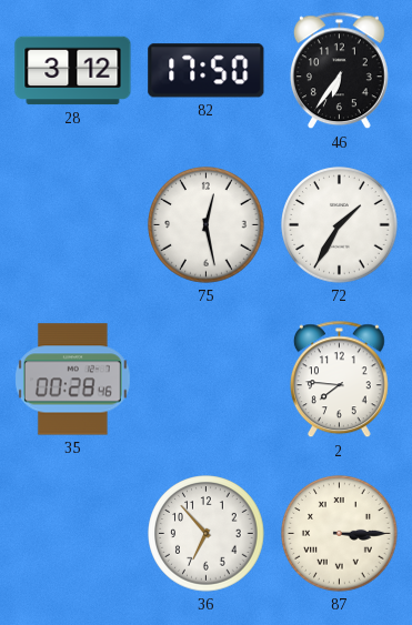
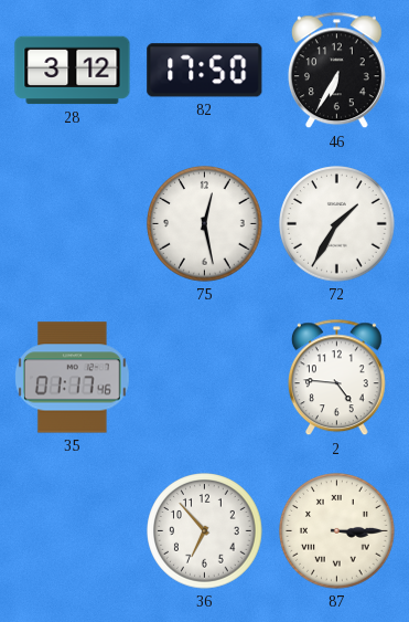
46: 6:36 -> 6:35 (336, 71)
35: 00:28 -> 01:17 (73, 378)
2: 7:46 -> 4:46 (336, 378)
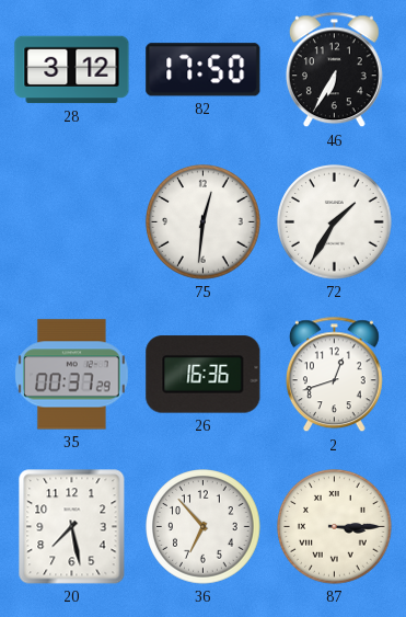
75: 12:28 -> 12:31 (204, 222)
35: 01:17 -> 00:37 (72, 375)
26: none -> 16:36 (204, 375)
2: 4:46 -> 12:42 (334, 375)
20: none -> 7:28 (72, 527)
